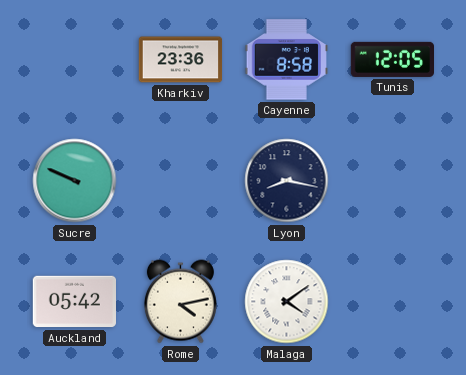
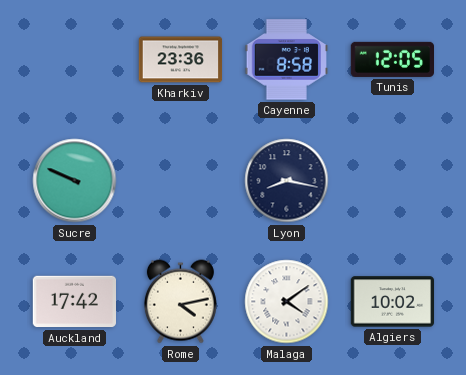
Auckland: 05:42 -> 17:42 (74, 302)
Algiers: none -> 10:02 (393, 302)
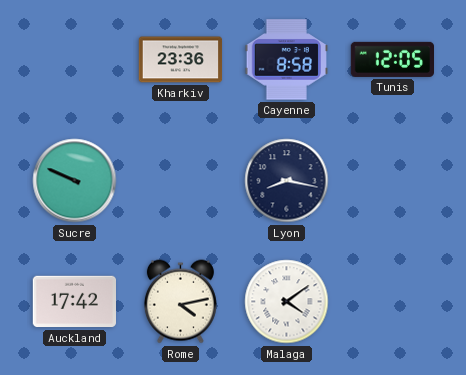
Algiers: 10:02 -> none (393, 302)
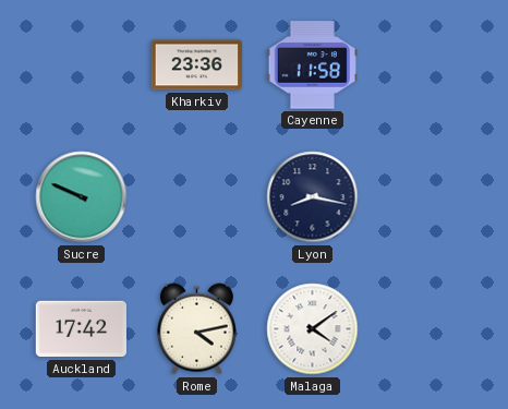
Cayenne: 8:58 -> 11:58 (312, 65)
Tunis: 12:05 -> none (392, 59)
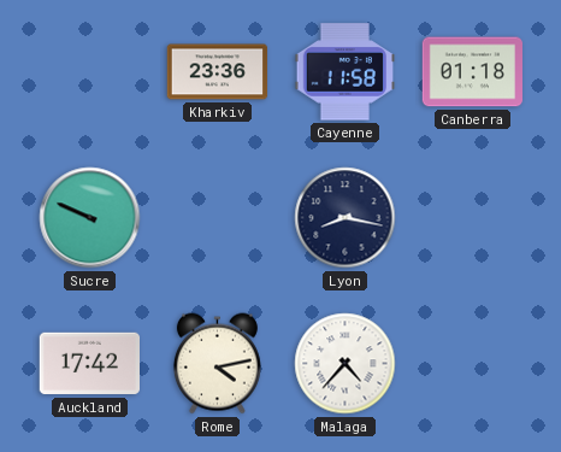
Canberra: none -> 01:18 (473, 72)
Malaga: 4:09 -> 4:37 (346, 364)
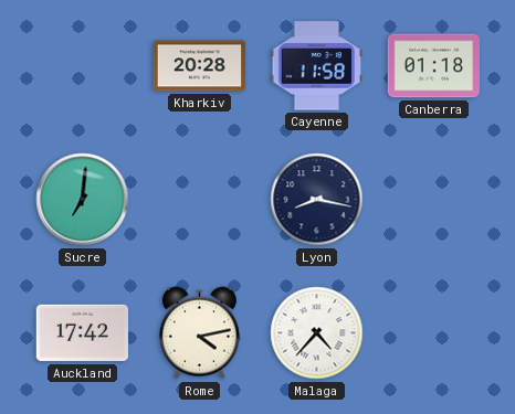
Kharkiv: 23:36 -> 20:28 (200, 66)
Sucre: 9:49 -> 7:01 (83, 200)
